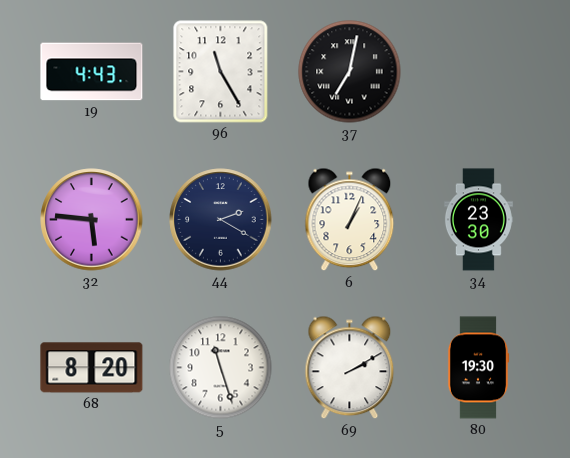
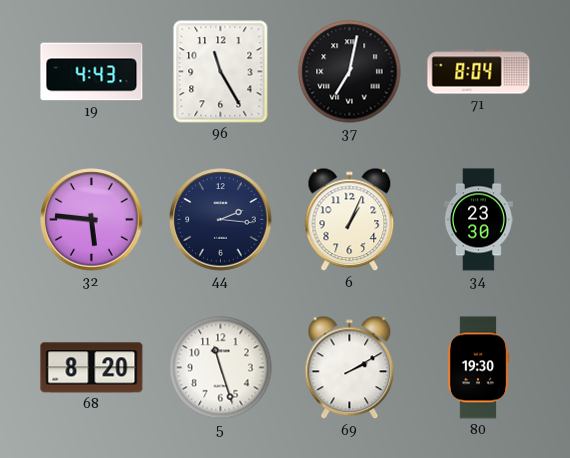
71: none -> 8:04 (479, 72)
44: 2:20 -> 2:16 (221, 220)
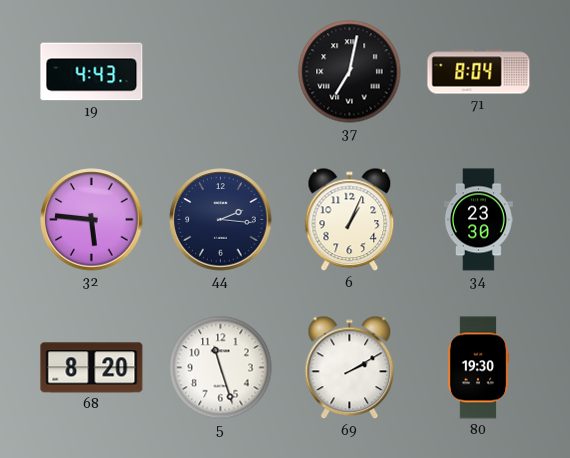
96: 11:25 -> none (221, 72)
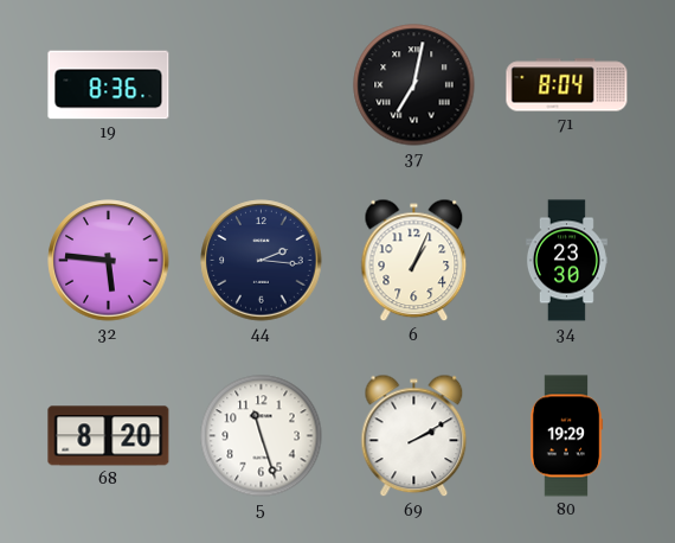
19: 4:43 -> 8:36 (109, 85)
80: 19:30 -> 19:29 (566, 436)
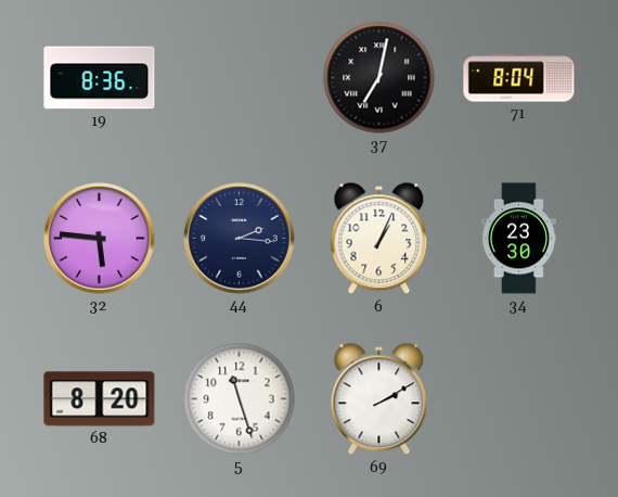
80: 19:29 -> none (566, 436)
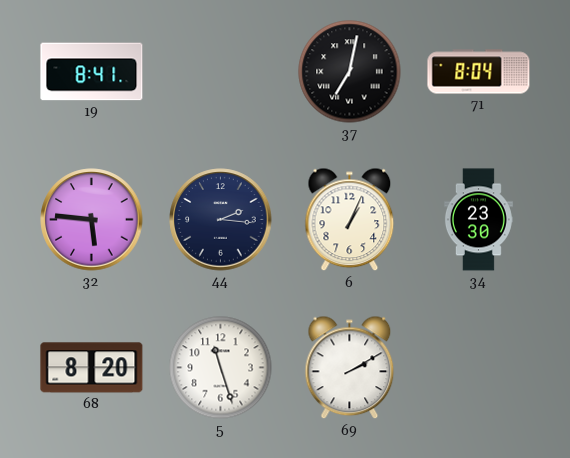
19: 8:36 -> 8:41 (92, 72)
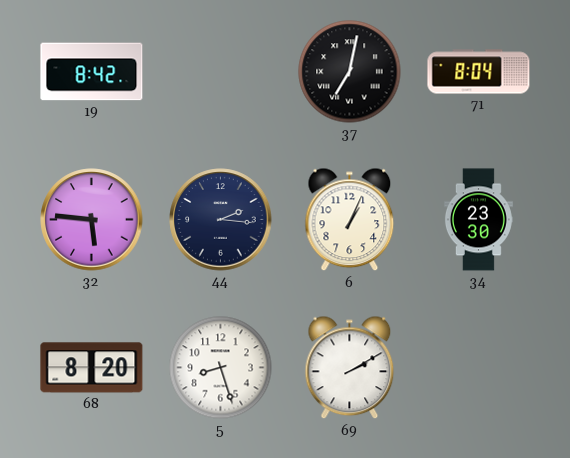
19: 8:41 -> 8:42 (92, 72)
5: 11:27 -> 8:27 (221, 368)
